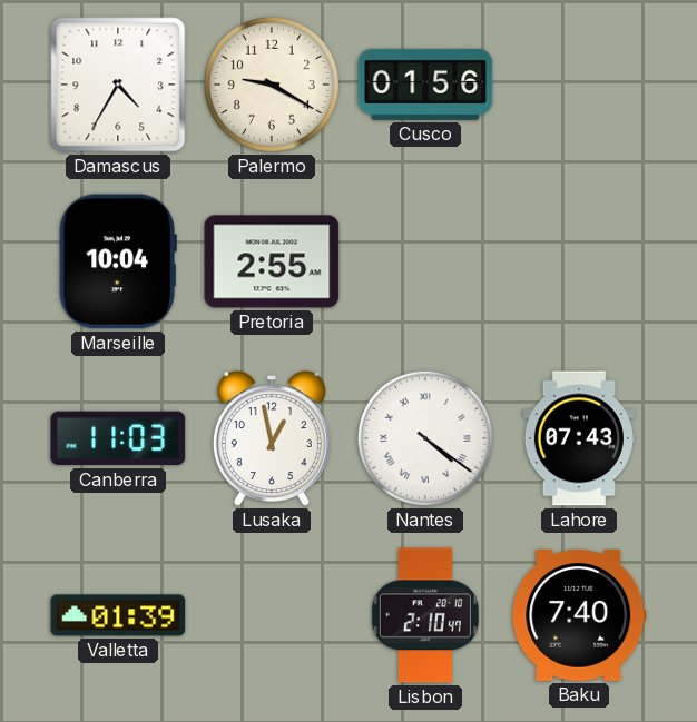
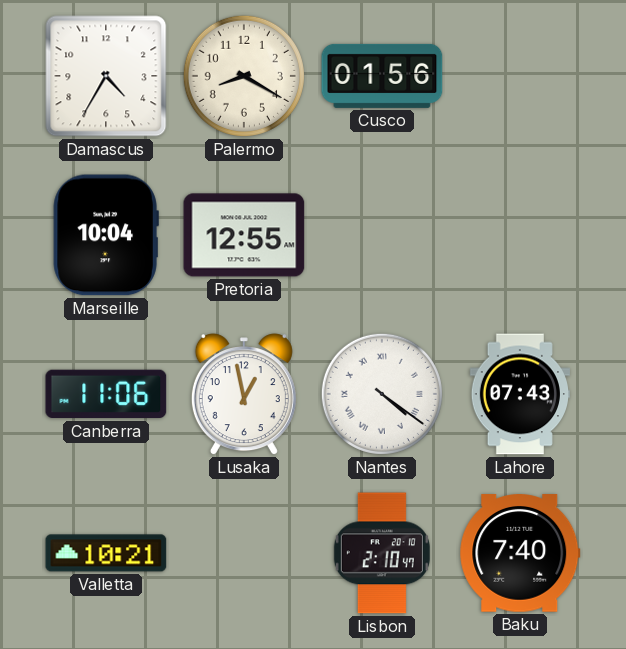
Palermo: 9:20 -> 8:20 (244, 76)
Pretoria: 2:55 -> 12:55 (244, 235)
Canberra: 11:03 -> 11:06 (106, 394)
Valletta: 01:39 -> 10:21 (106, 553)
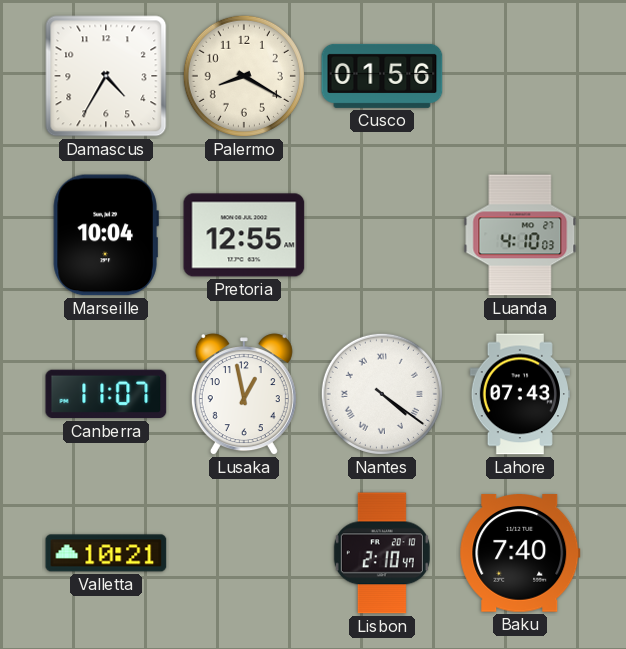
Luanda: none -> 4:10 (520, 235)
Canberra: 11:06 -> 11:07 (106, 394)
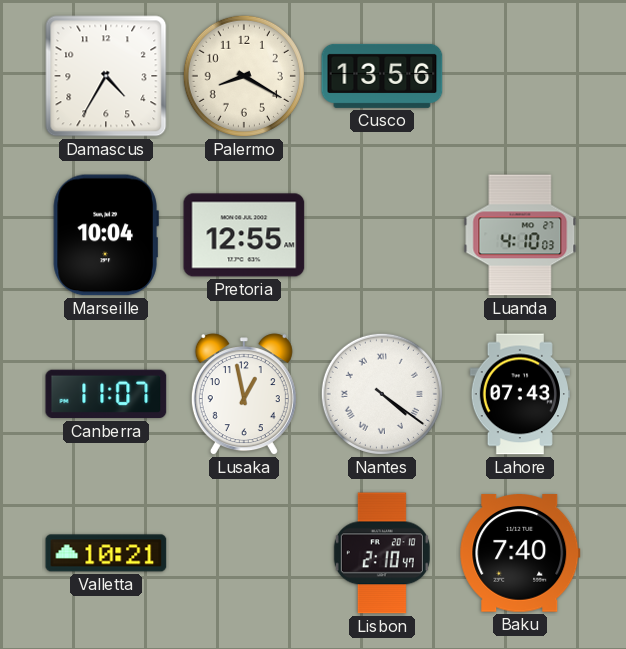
Cusco: 01:56 -> 13:56 (382, 76)
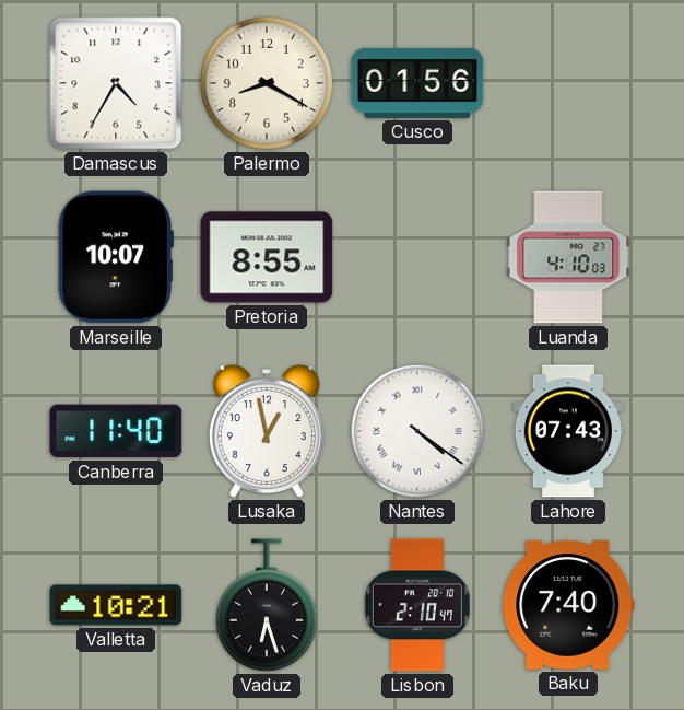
Cusco: 13:56 -> 01:56 (417, 83)
Marseille: 10:04 -> 10:07 (116, 257)
Pretoria: 12:55 -> 8:55 (267, 257)
Canberra: 11:07 -> 11:40 (116, 431)
Vaduz: none -> 6:27 (267, 605)
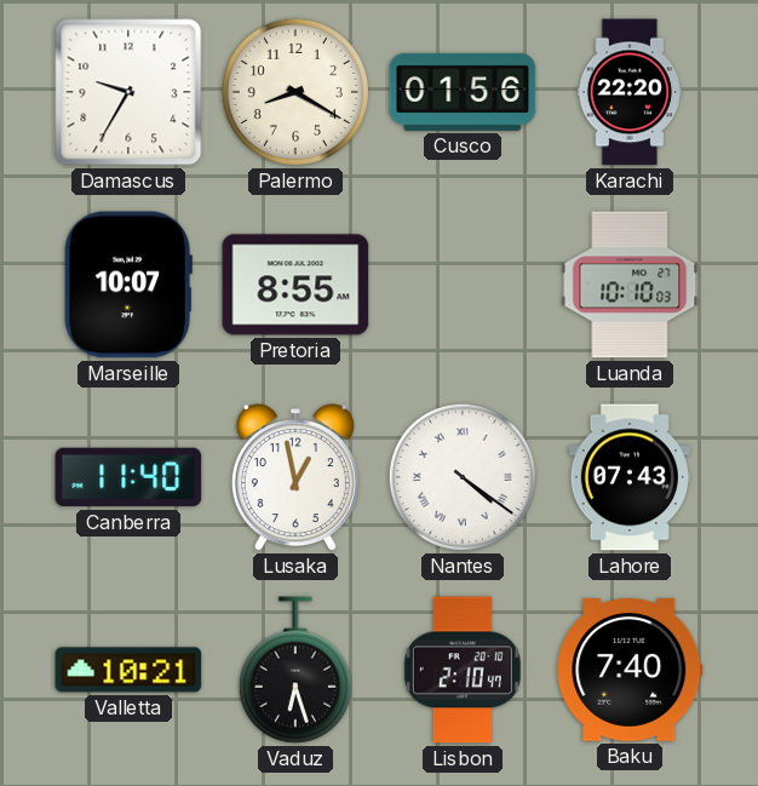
Damascus: 4:35 -> 9:35 (128, 92)
Karachi: none -> 22:20 (630, 92)
Luanda: 4:10 -> 10:10 (630, 285)
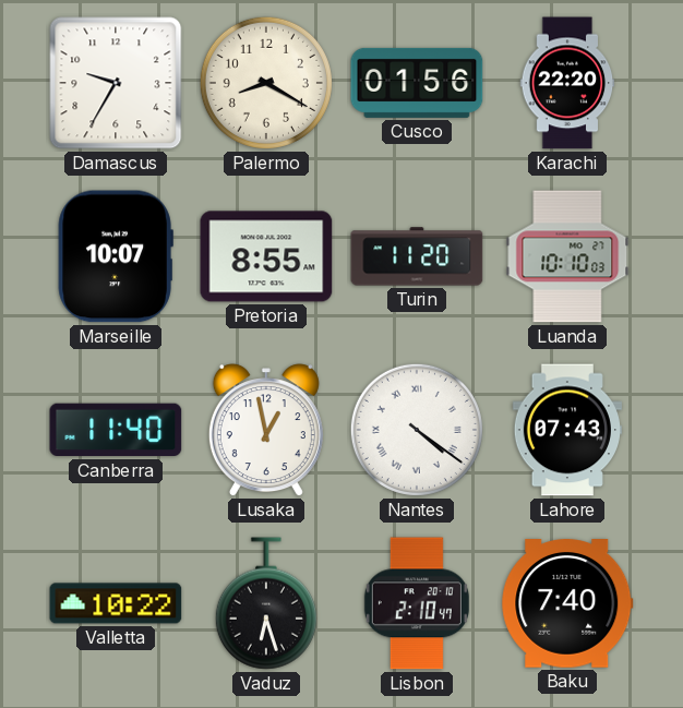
Turin: none -> 11:20 (417, 256)
Valletta: 10:21 -> 10:22 (116, 603)
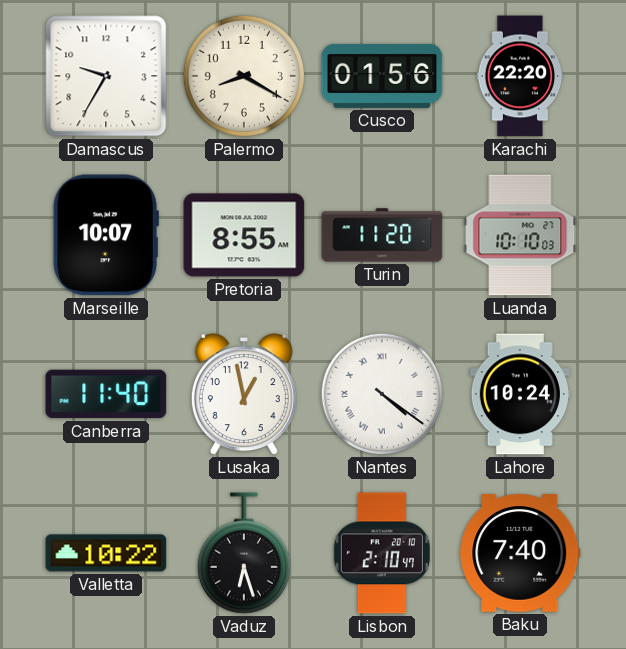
Lahore: 07:43 -> 10:24 (519, 394)
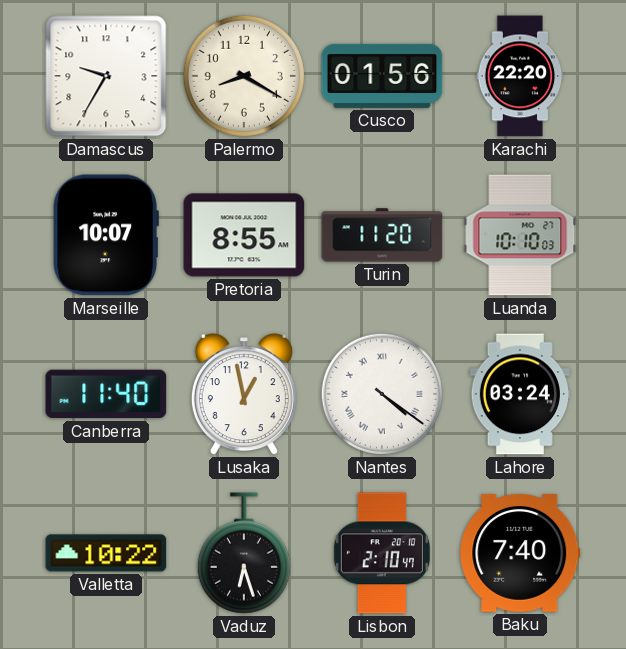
Lahore: 10:24 -> 03:24 (519, 394)
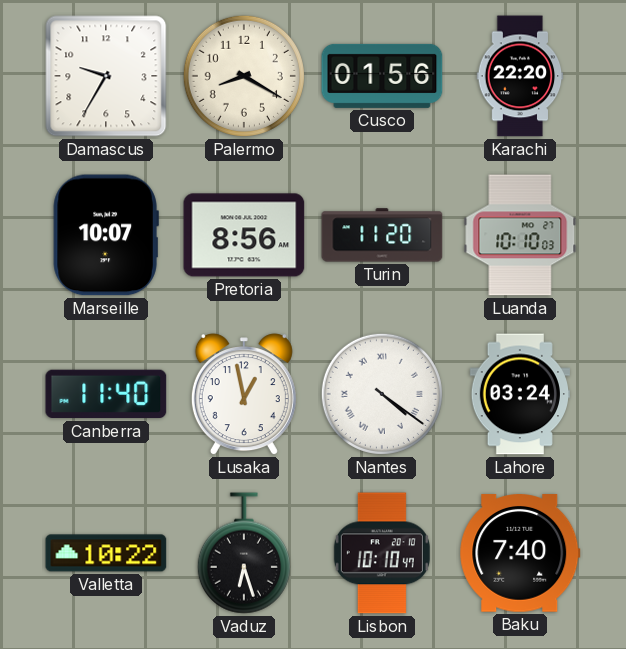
Pretoria: 8:55 -> 8:56 (244, 235)
Lisbon: 2:10 -> 10:10 (382, 553)
